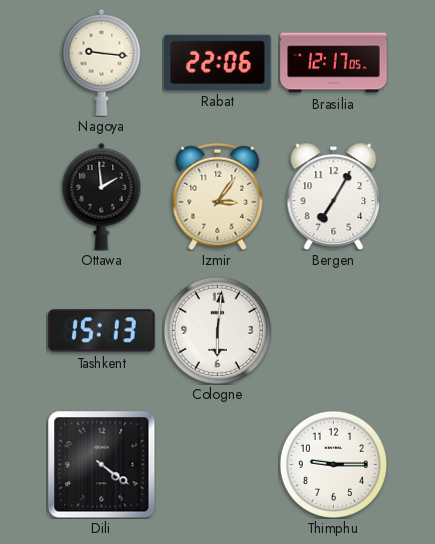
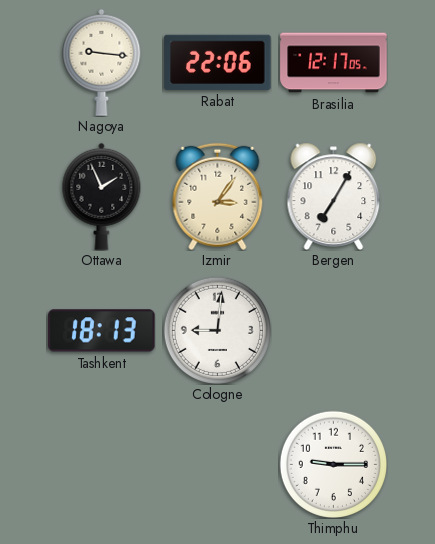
Ottawa: 1:59 -> 1:56 (102, 196)
Tashkent: 15:13 -> 18:13 (102, 331)
Cologne: 6:01 -> 9:01 (217, 330)
Dili: 4:21 -> none (101, 464)
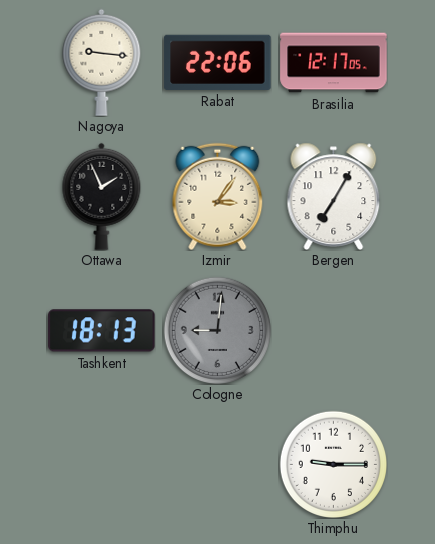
Cologne dial: white -> grey (217, 330)
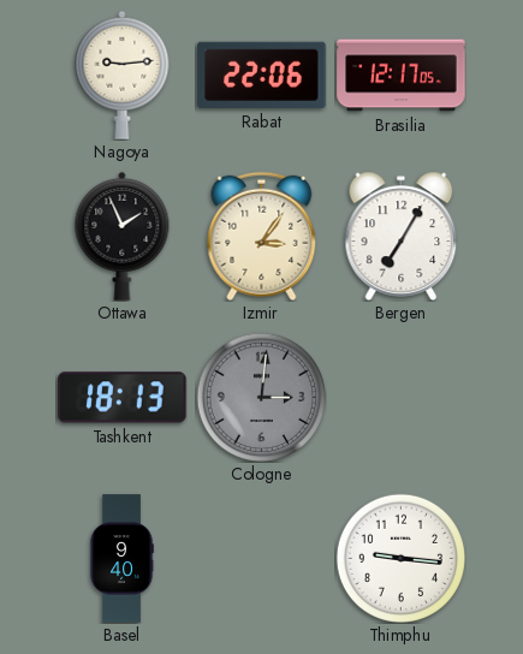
Nagoya: 9:16 -> 9:14 (123, 75)
Cologne: 9:01 -> 3:01 (261, 397)
Basel: none -> 9:40 (121, 559)
Thimphu: 9:15 -> 9:16 (400, 558)
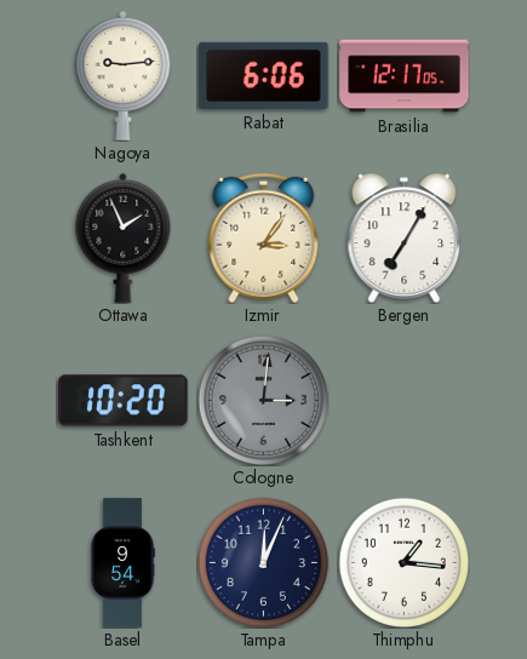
Rabat: 22:06 -> 6:06 (264, 75)
Tashkent: 18:13 -> 10:20 (124, 401)
Basel: 9:40 -> 9:54 (122, 563)
Tampa: none -> 12:04 (263, 562)
Thimphu: 9:16 -> 1:16 (403, 562)
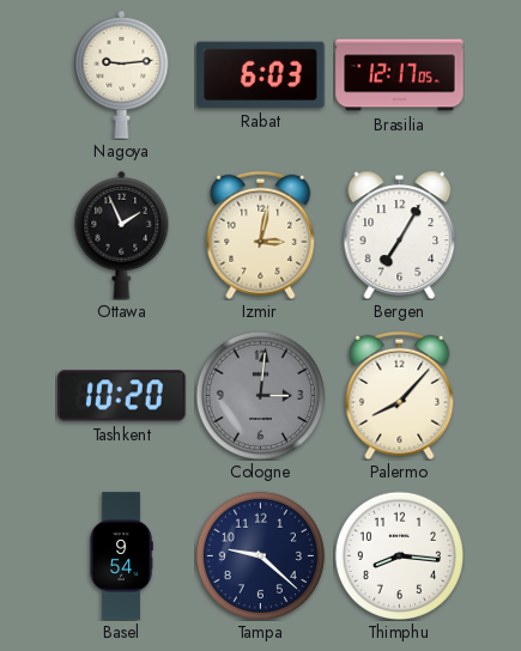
Rabat: 6:06 -> 6:03 (261, 74)
Izmir: 3:06 -> 3:02 (261, 235)
Palermo: none -> 8:07 (400, 395)
Tampa: 12:04 -> 9:22 (260, 555)
Thimphu: 1:16 -> 8:16 (399, 555)
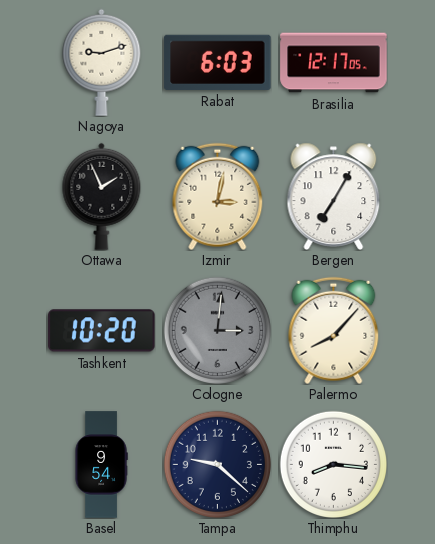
Nagoya: 9:14 -> 9:12 (102, 62)
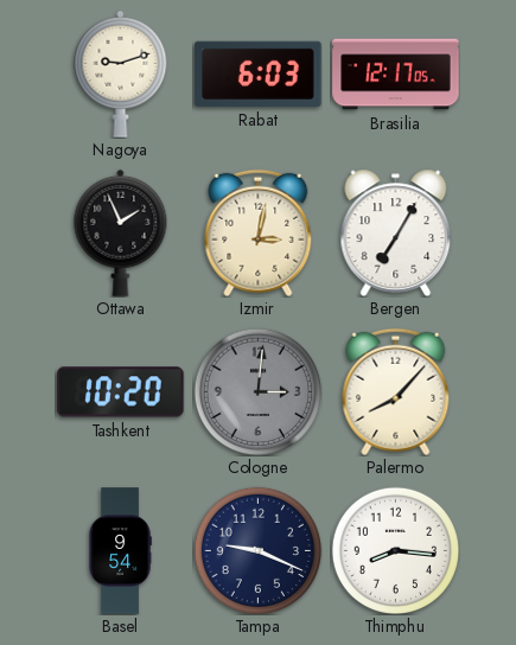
Tampa: 9:22 -> 9:19 (257, 550)
